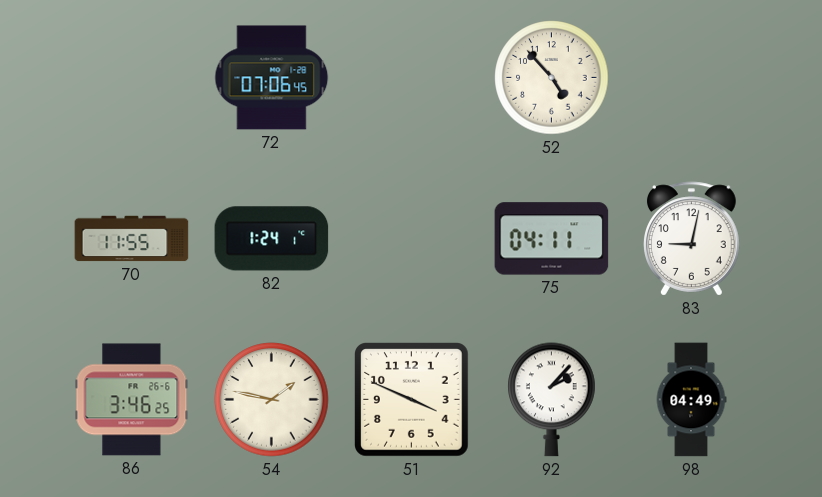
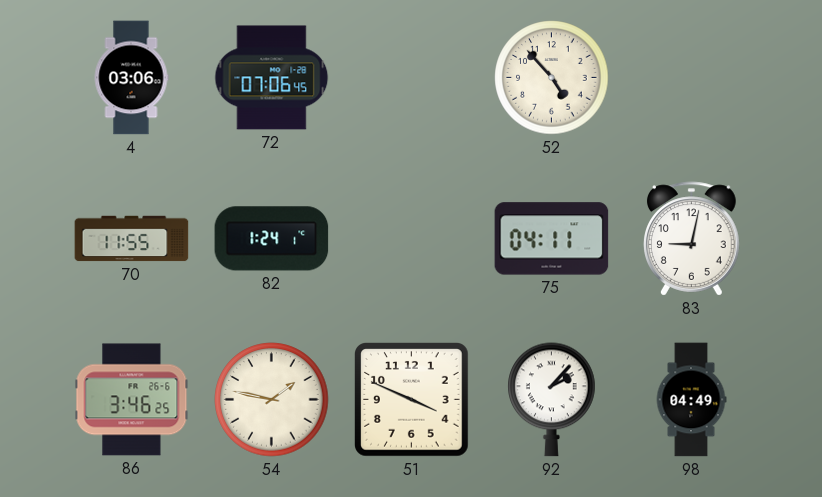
4: none -> 03:06 (131, 78)
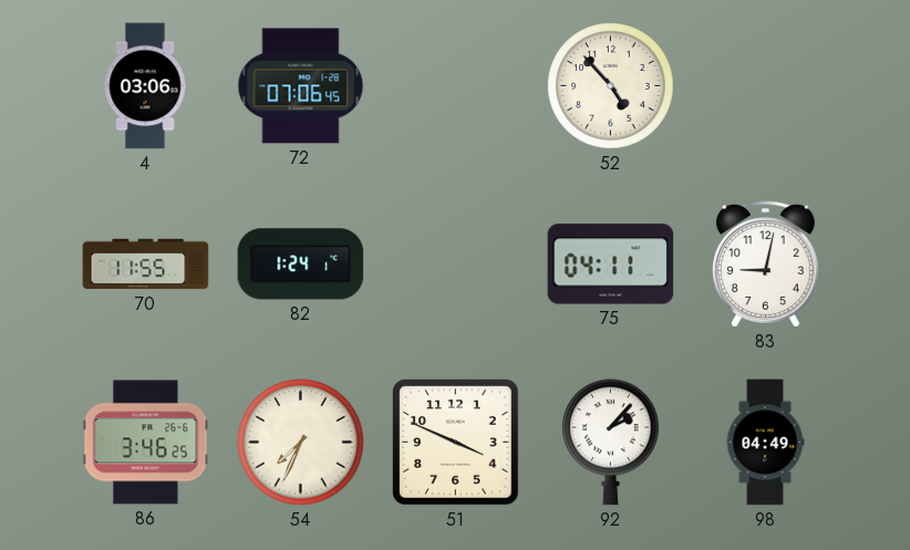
54: 1:47 -> 7:34 (301, 443)
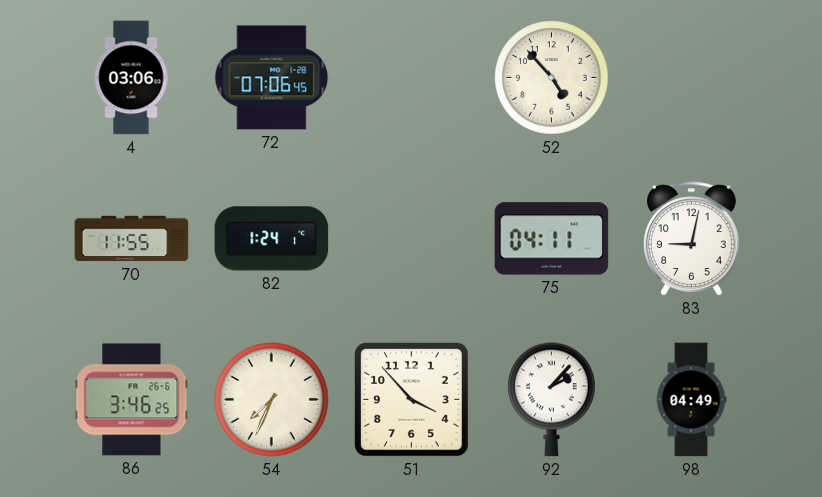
51: 3:49 -> 3:53 (412, 400)
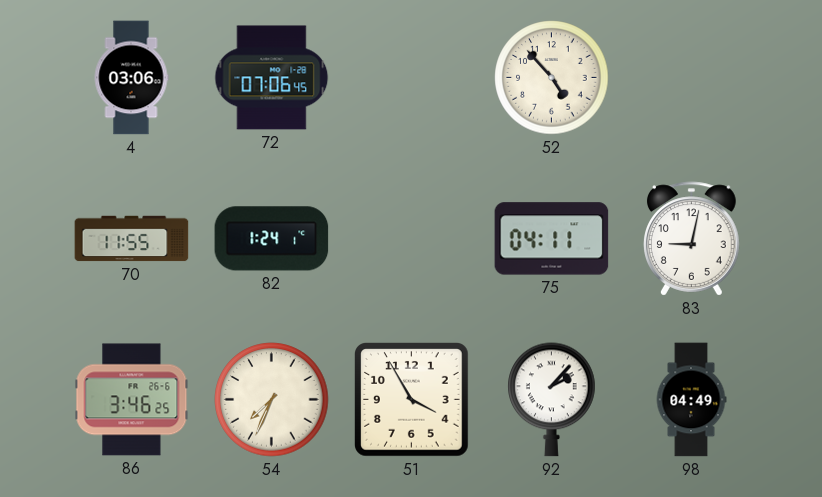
51: 3:53 -> 3:55 (412, 400)
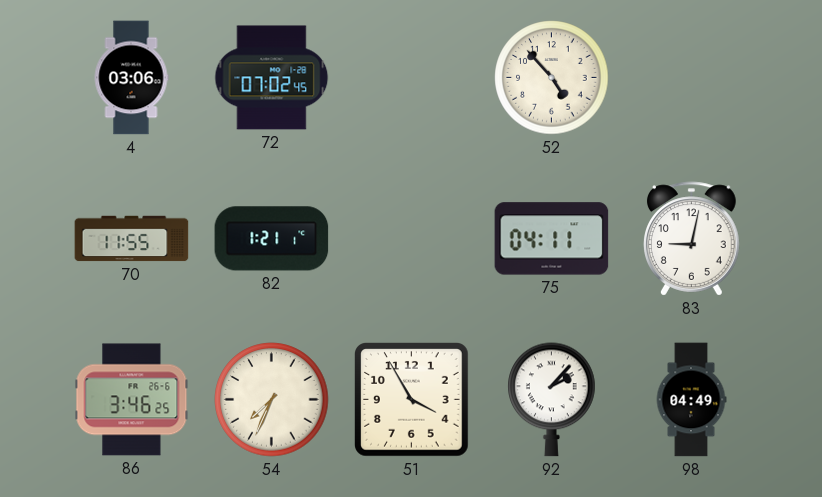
72: 07:06 -> 07:02 (272, 78)
82: 1:24 -> 1:21 (272, 239)
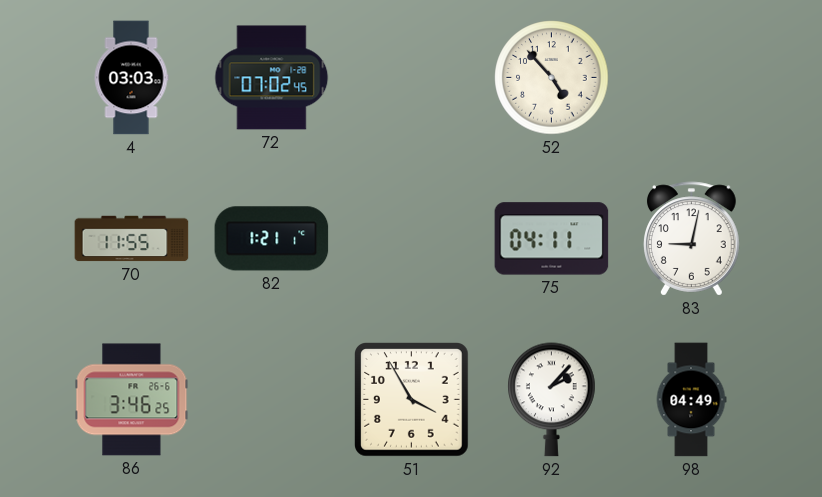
4: 03:06 -> 03:03 (131, 78)
54: 7:34 -> none (272, 400)
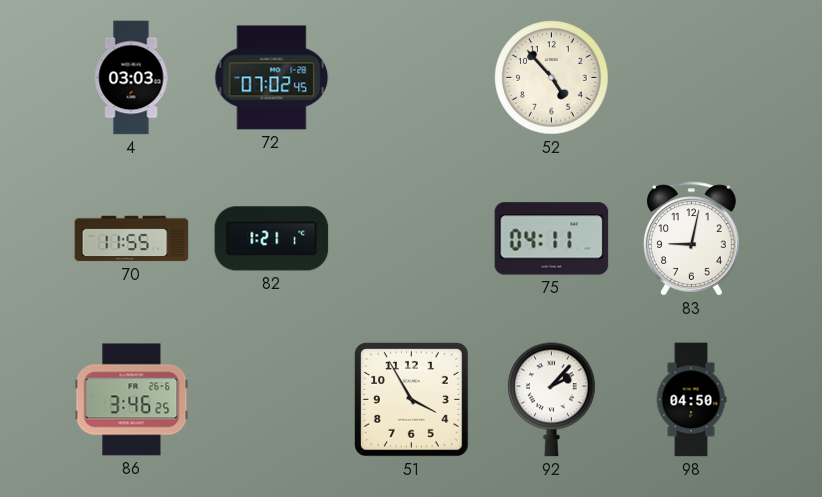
98: 04:49 -> 04:50 (691, 400)
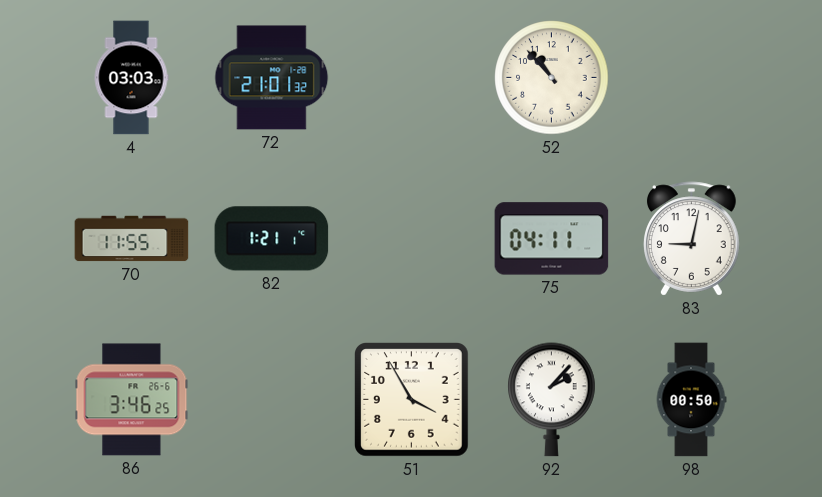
72: 07:02 -> 21:01 (272, 78)
52: 4:53 -> 10:53 (552, 78)
98: 04:50 -> 00:50 (691, 400)
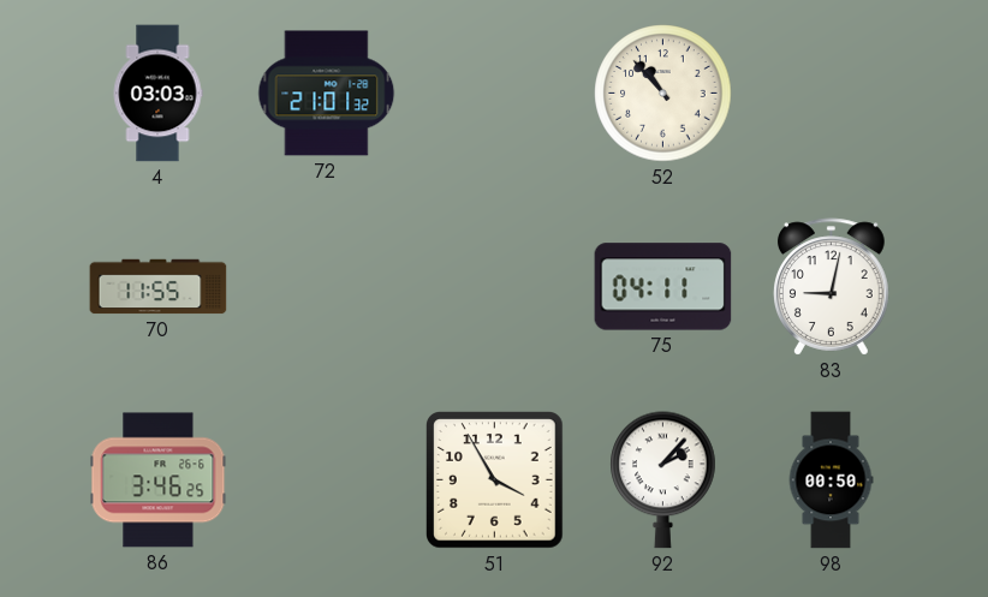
82: 1:21 -> none (272, 239)
